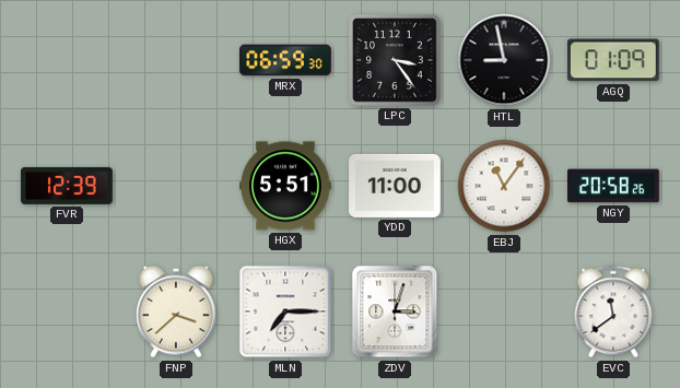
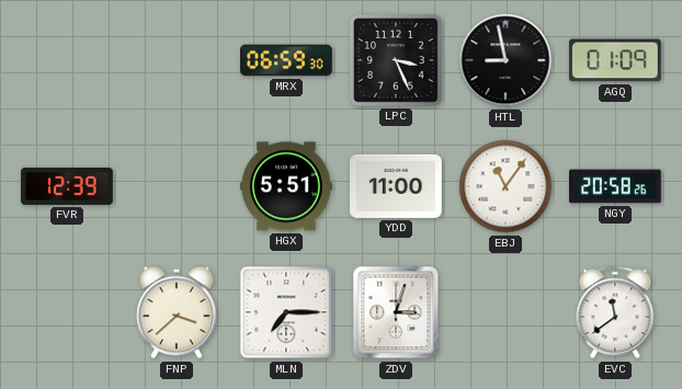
LPC: 3:24 -> 3:26 (397, 61)
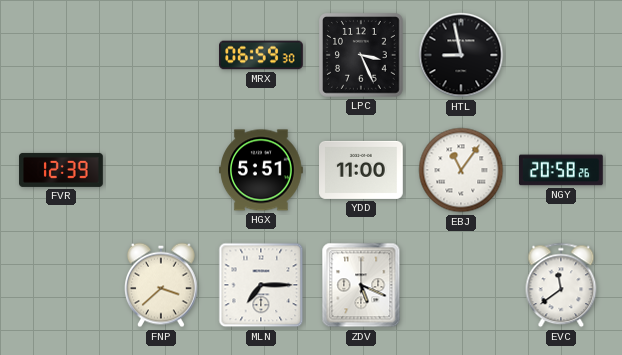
AGQ: 01:09 -> none (615, 60)
ZDV: 3:03 -> 5:19 (361, 285)
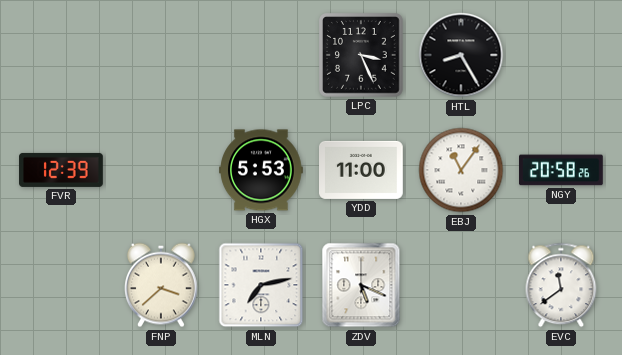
MRX: 06:59 -> none (261, 55)
HTL: 8:58 -> 8:25 (461, 55)
HGX: 5:51 -> 5:53 (261, 170)
MLN: 7:15 -> 7:13 (261, 285)
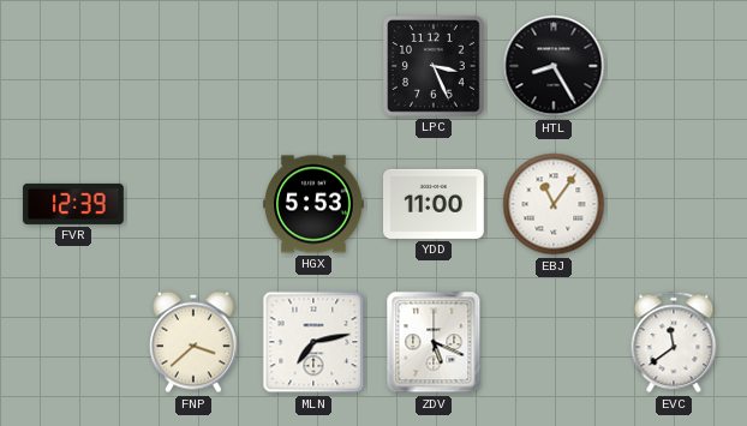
NGY: 20:58 -> none (562, 170)
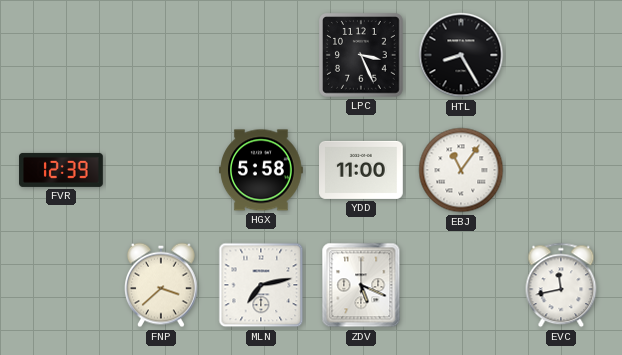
HGX: 5:53 -> 5:58 (261, 170)
EVC: 11:39 -> 11:43 (561, 285)
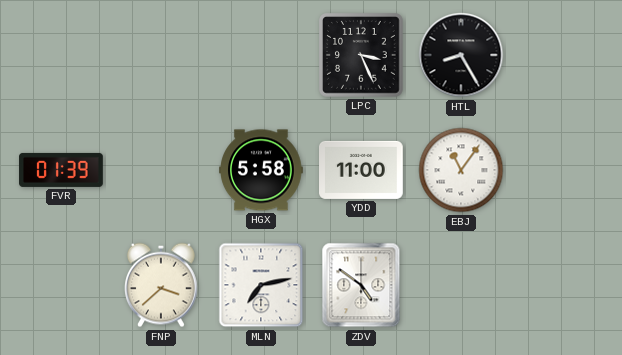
FVR: 12:39 -> 01:39 (61, 170)
ZDV: 5:19 -> 4:51 (361, 285)
EVC: 11:43 -> none (561, 285)
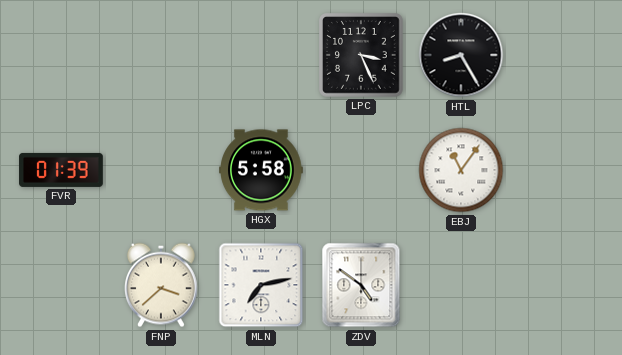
YDD: 11:00 -> none (362, 170)
